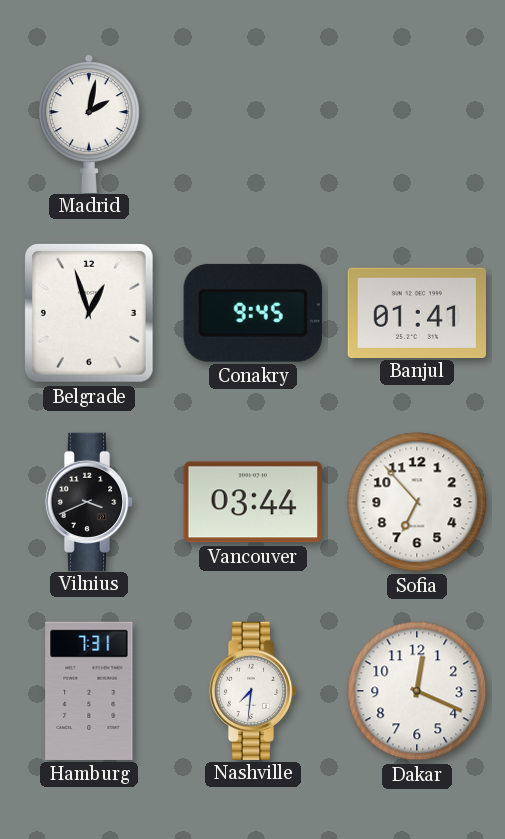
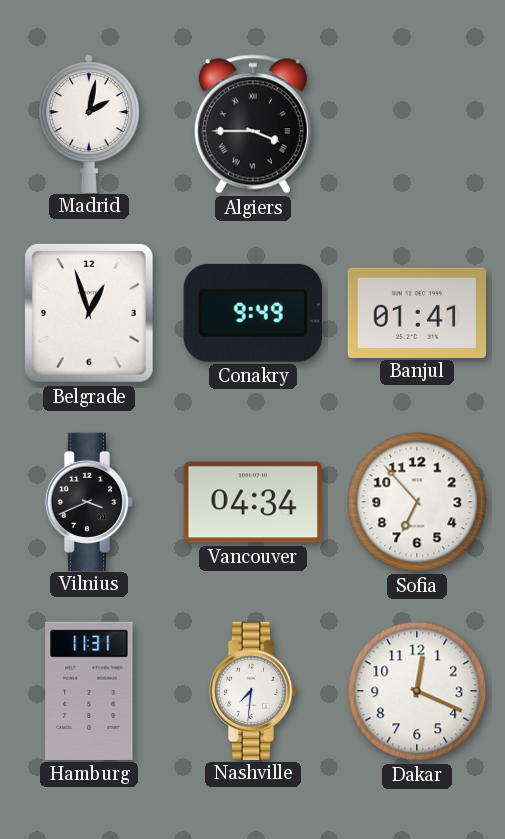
Algiers: none -> 3:45 (253, 124)
Conakry: 9:45 -> 9:49 (253, 313)
Vancouver: 03:44 -> 04:34 (253, 502)
Hamburg: 7:31 -> 11:31 (89, 691)
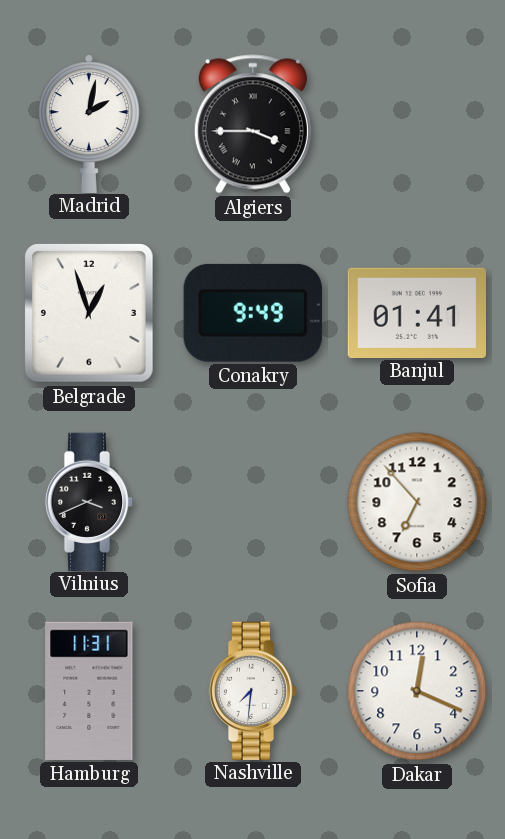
Vancouver: 04:34 -> none (253, 502)
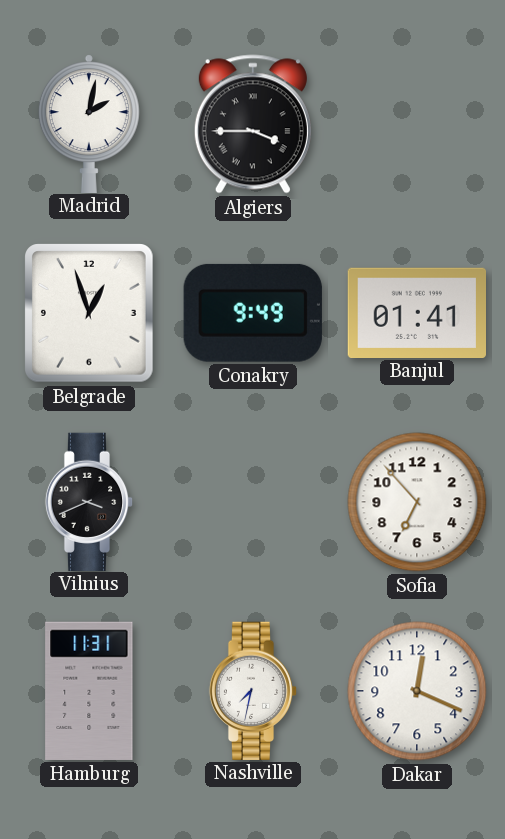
Nashville: 7:31 -> 7:32 (253, 690)
